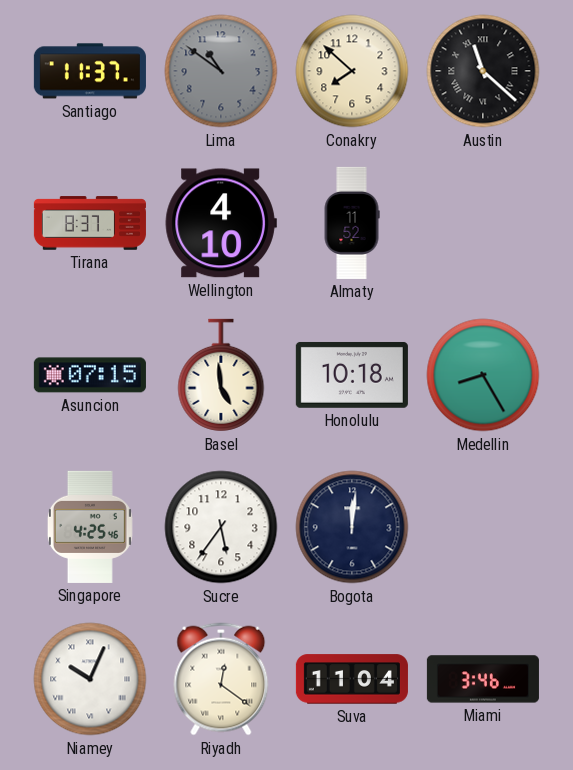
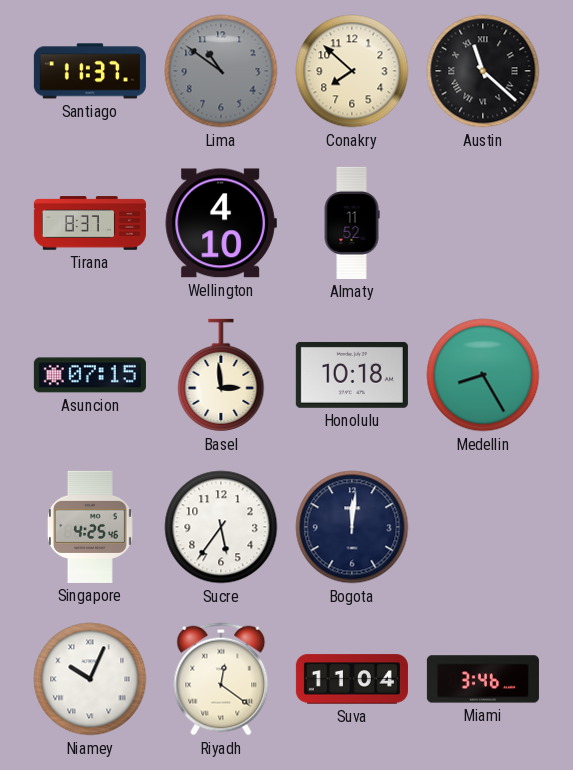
Basel: 4:59 -> 2:59 (221, 375)
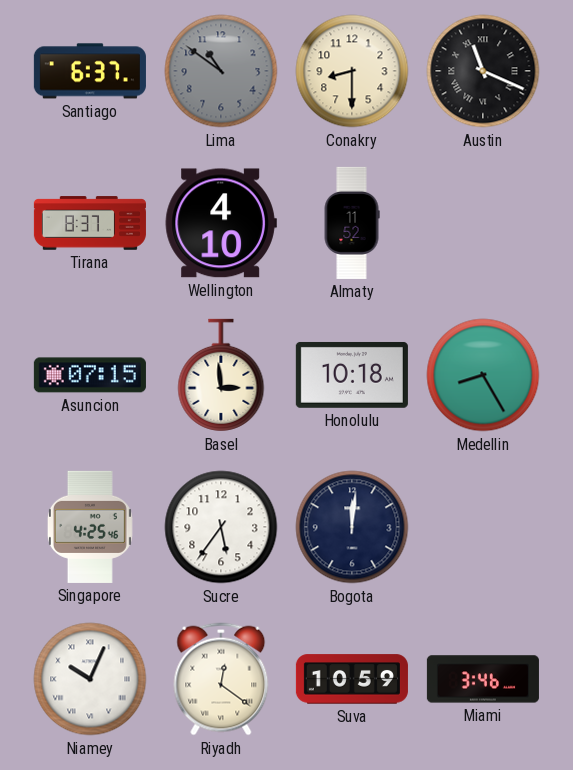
Santiago: 11:37 -> 6:37 (90, 71)
Conakry: 7:52 -> 8:30 (352, 71)
Austin: 11:22 -> 11:19 (483, 71)
Suva: 11:04 -> 10:59 (352, 679)
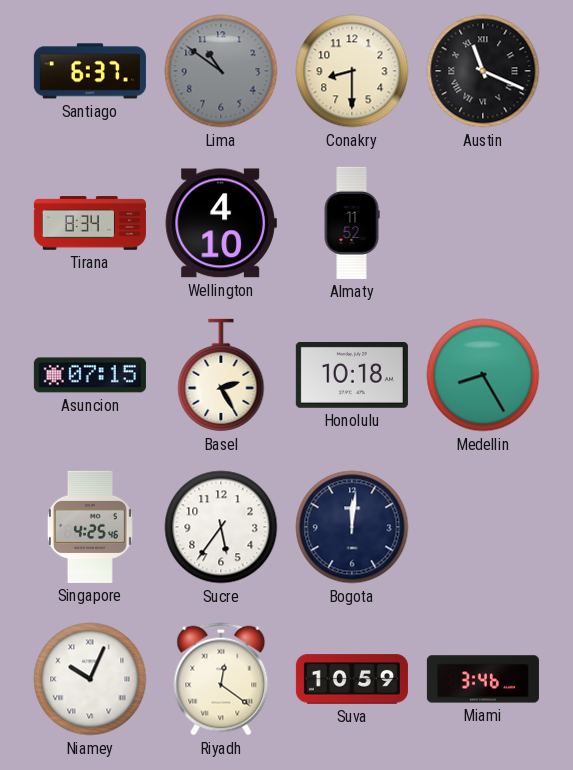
Tirana: 8:37 -> 8:34 (90, 223)
Basel: 2:59 -> 2:25 (221, 375)
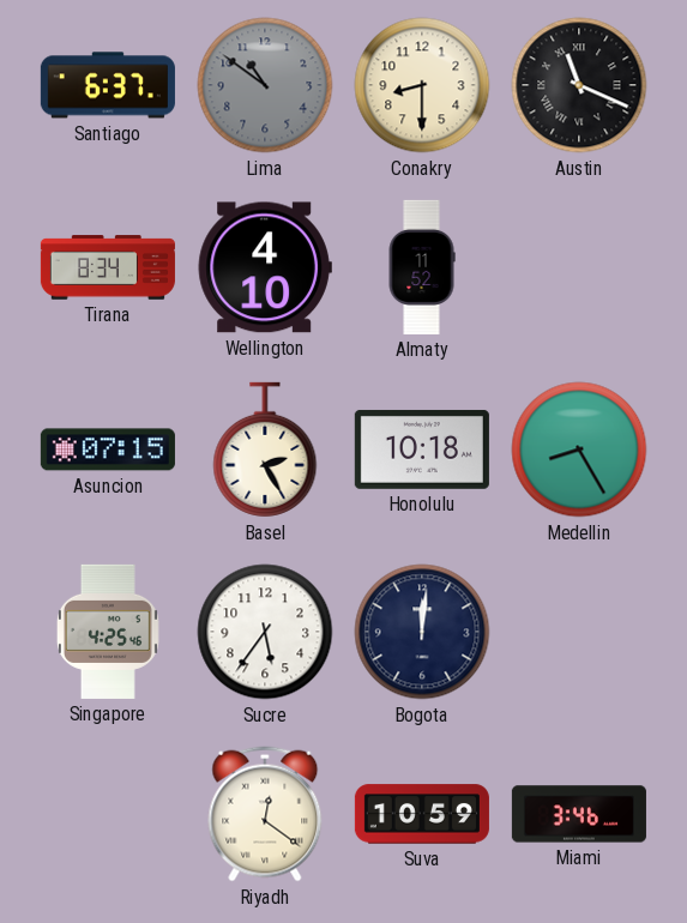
Niamey: 10:04 -> none (90, 679)
